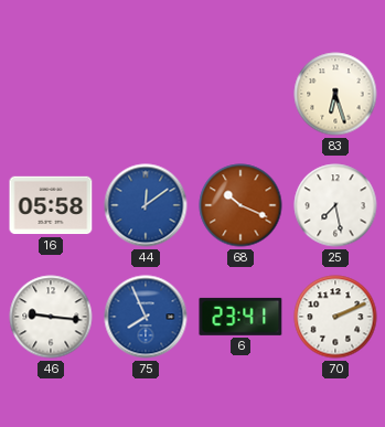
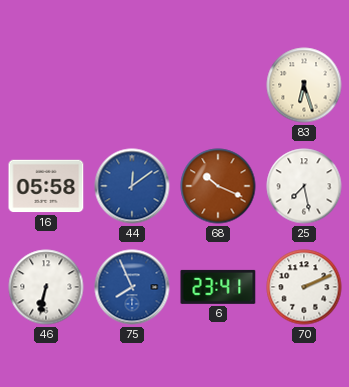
46: 9:16 -> 6:32 (46, 287)
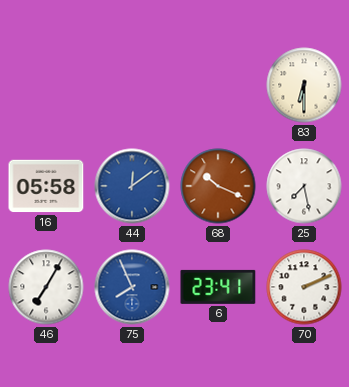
83: 6:27 -> 6:30 (304, 85)
46: 6:32 -> 7:05 (46, 287)
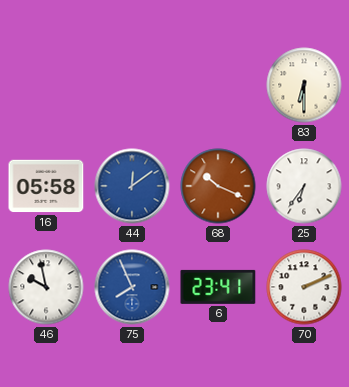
25: 7:28 -> 6:36 (304, 186)
46: 7:05 -> 9:58 (46, 287)
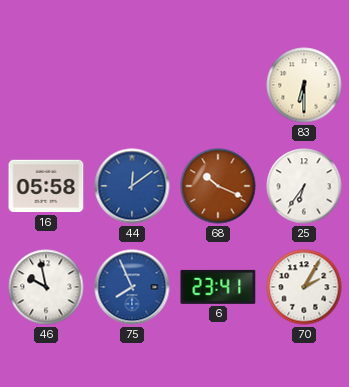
70: 2:11 -> 2:05 (304, 287)
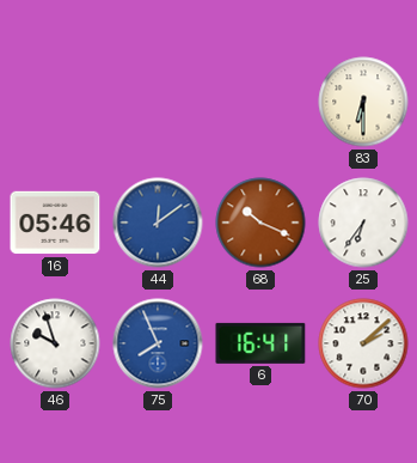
16: 05:58 -> 05:46 (55, 223)
46: 9:58 -> 9:57 (55, 343)
6: 23:41 -> 16:41 (260, 343)
70: 2:05 -> 2:08 (363, 343)
